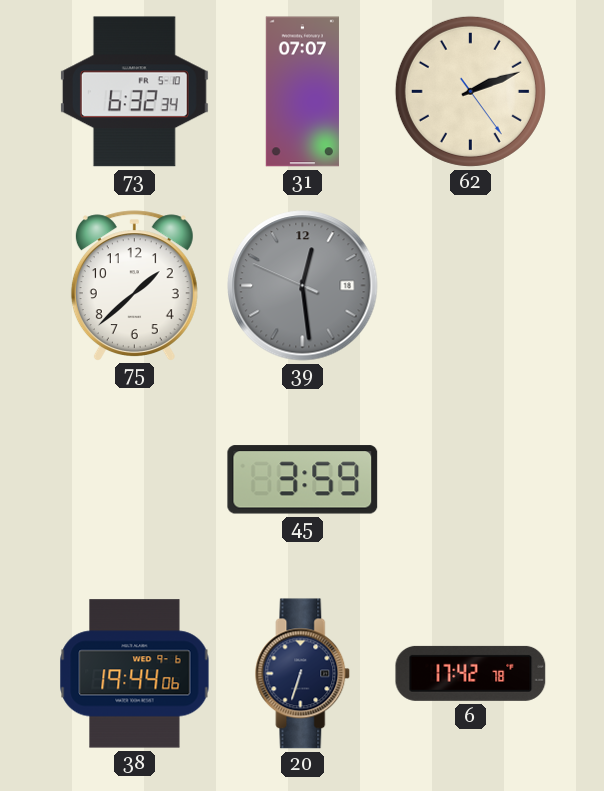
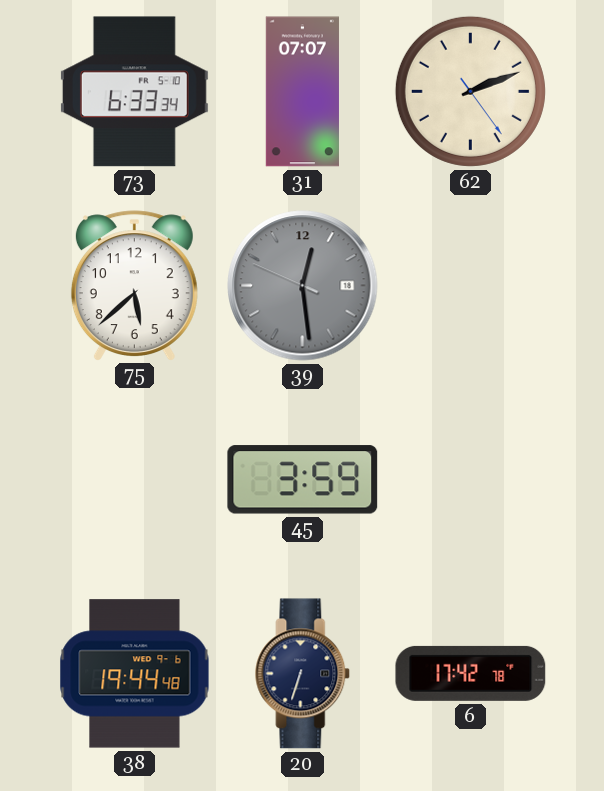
73: 6:32 -> 6:33 (134, 92)
75: 1:38 -> 5:38 (134, 285)
38: 19:44:06 -> 19:44:48 (135, 674)
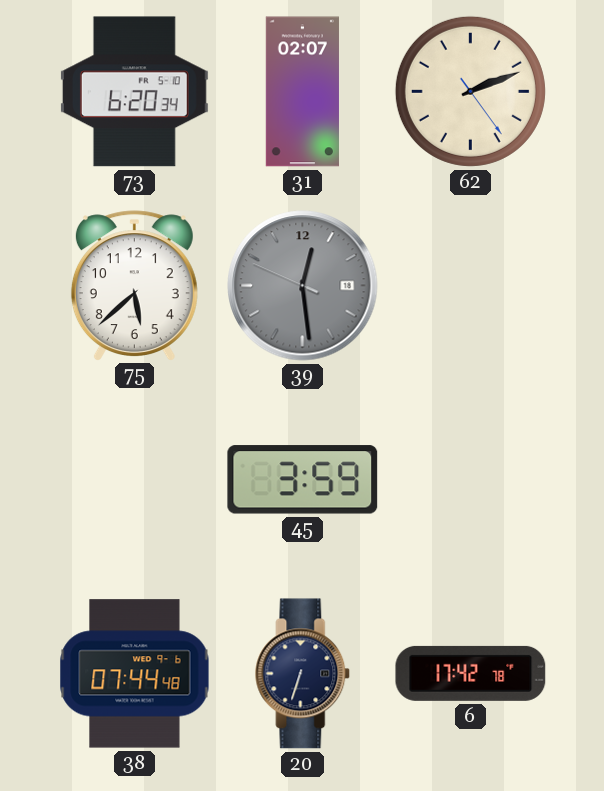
73: 6:33 -> 6:20 (134, 92)
31: 07:07 -> 02:07 (302, 92)
38: 19:44 -> 07:44 (135, 674)
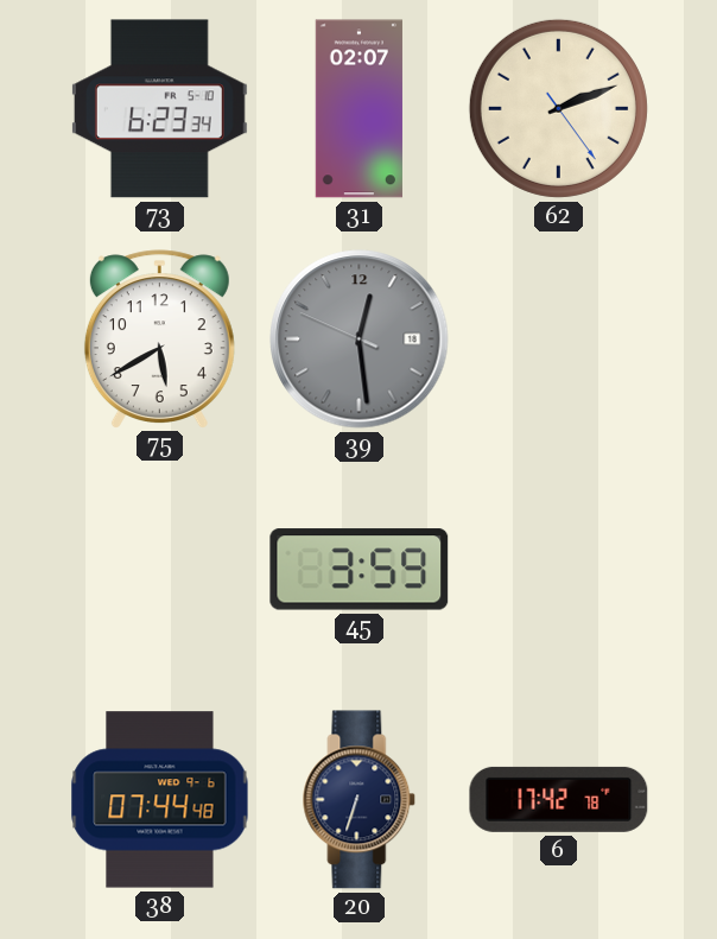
73: 6:20 -> 6:23 (159, 109)
75: 5:38 -> 5:40 (159, 338)
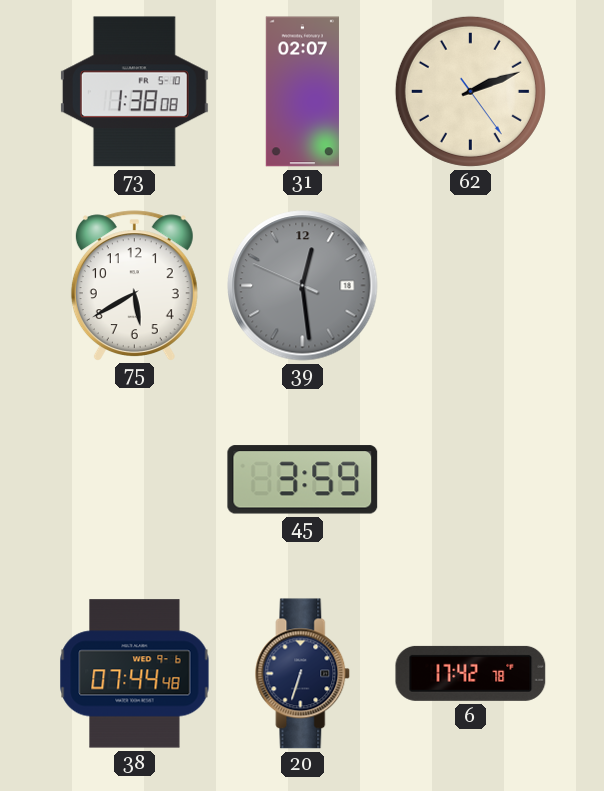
73: 6:23 -> 1:38 (134, 92)
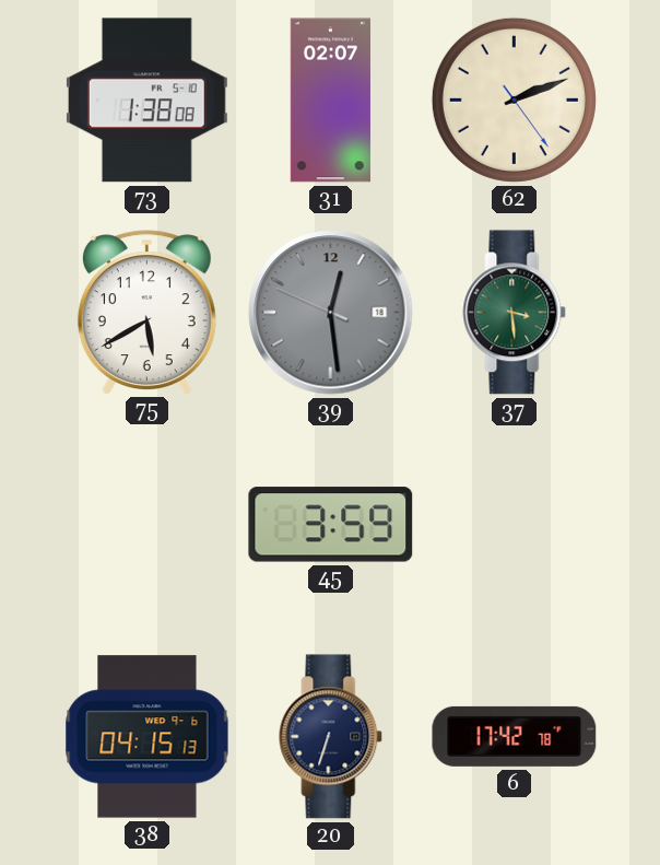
37: none -> 3:29 (515, 313)
38: 07:44 -> 04:15 (148, 737)
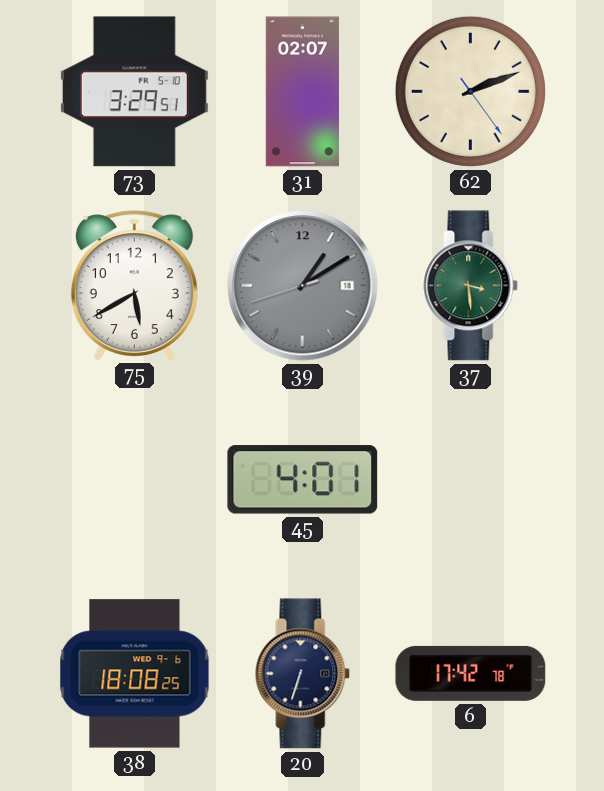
73: 1:38 -> 3:29 (134, 92)
39: 12:28 -> 1:09 (303, 286)
45: 3:59 -> 4:01 (303, 480)
38: 04:15 -> 18:08 (135, 674)
